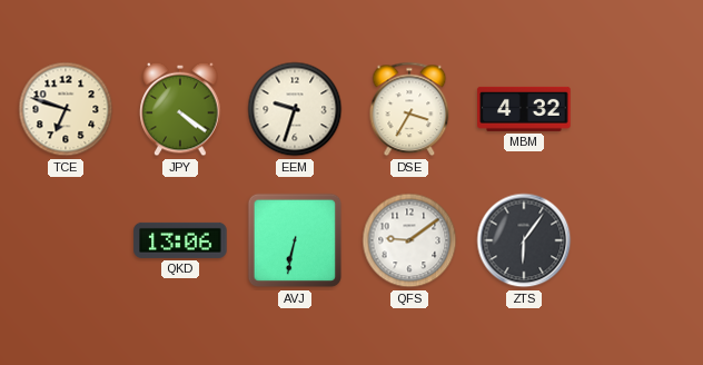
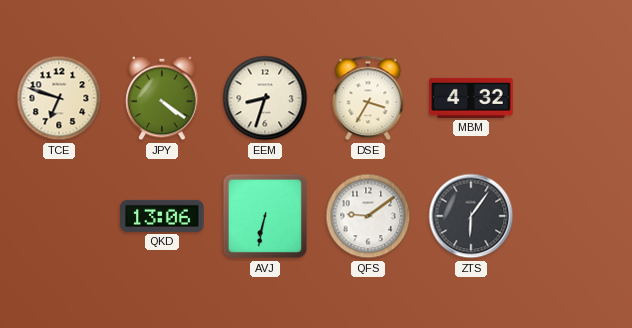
EEM: 9:33 -> 8:33 (265, 98)
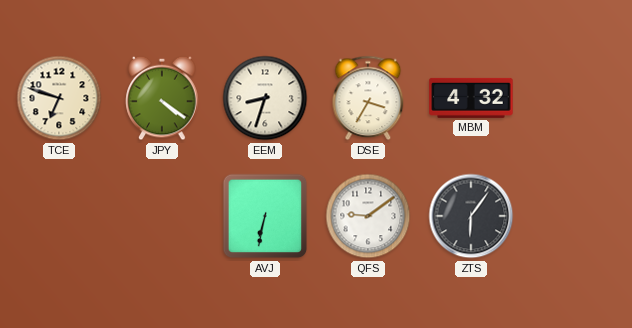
QKD: 13:06 -> none (162, 216)
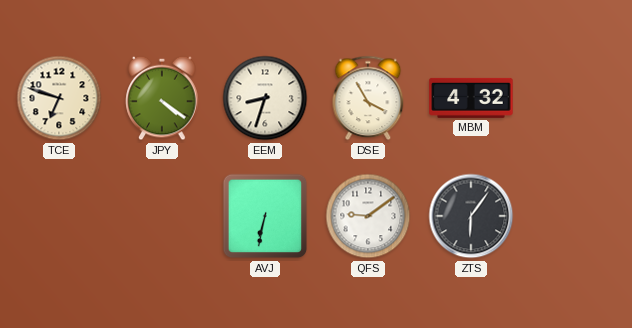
DSE: 3:35 -> 3:55 (368, 98)
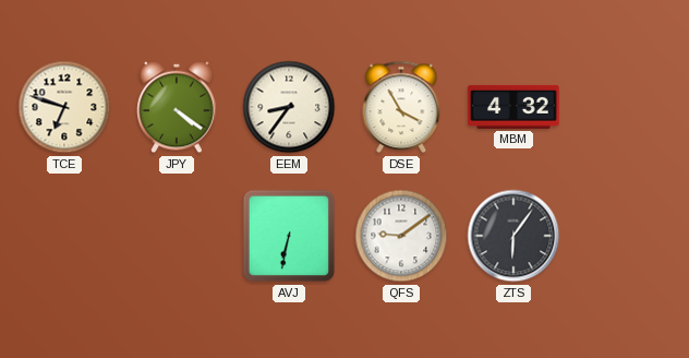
EEM: 8:33 -> 8:36 (289, 107)
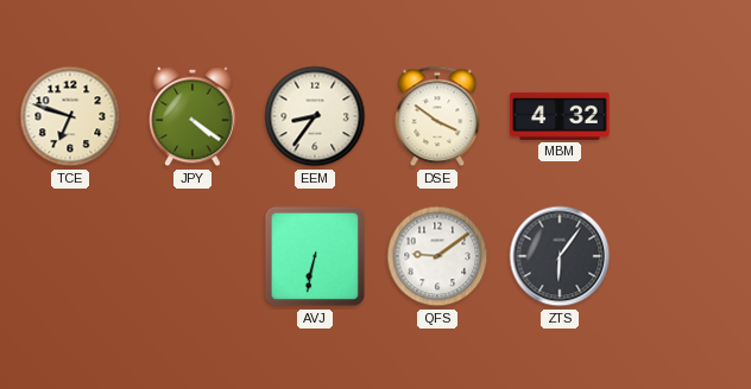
DSE: 3:55 -> 3:51 (437, 116)
